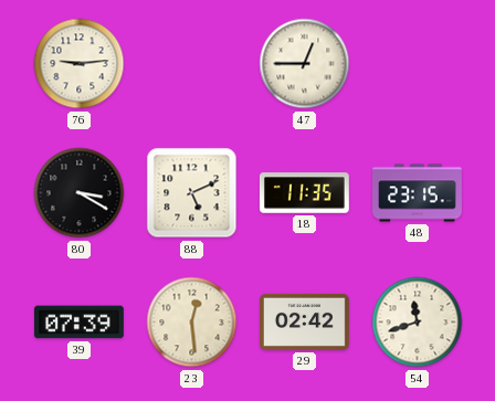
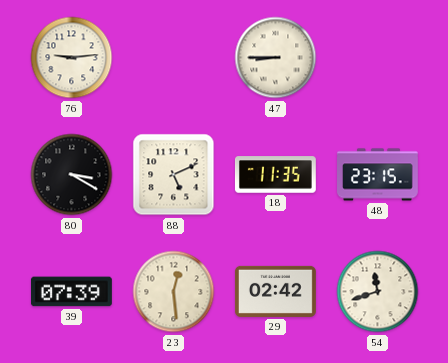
47: 12:45 -> 8:45 (276, 58)
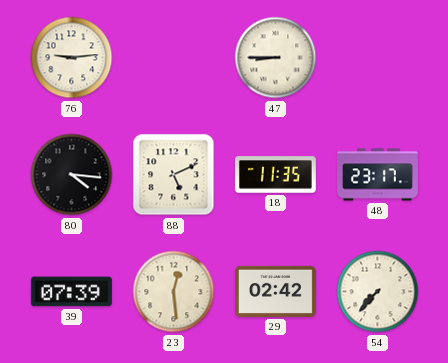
80: 3:20 -> 4:16 (72, 175)
48: 23:15 -> 23:17 (378, 175)
54: 11:42 -> 7:37 (378, 292)
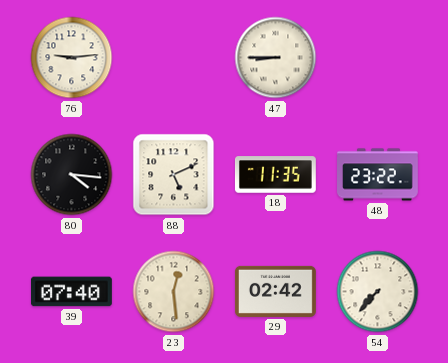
48: 23:17 -> 23:22 (378, 175)
39: 07:39 -> 07:40 (71, 292)
